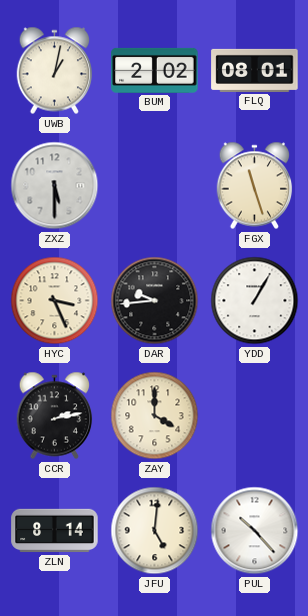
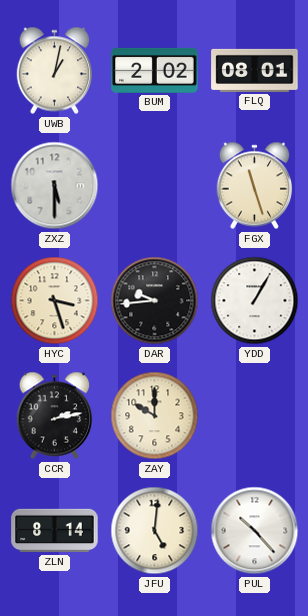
HYC: 3:26 -> 3:27 (55, 301)
ZAY: 4:00 -> 10:00 (155, 416)
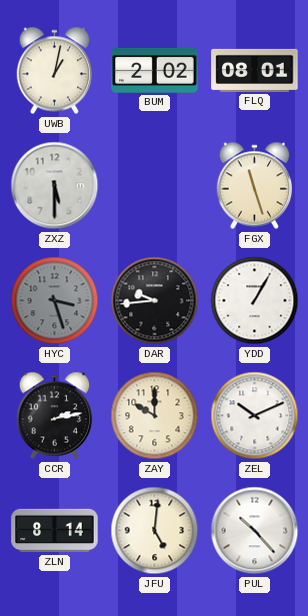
HYC dial: cream -> grey (55, 301)
ZEL: none -> 10:11 (255, 416)
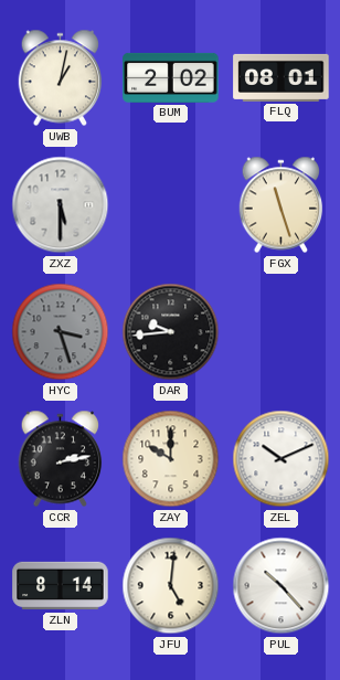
YDD: 1:05 -> none (255, 301)
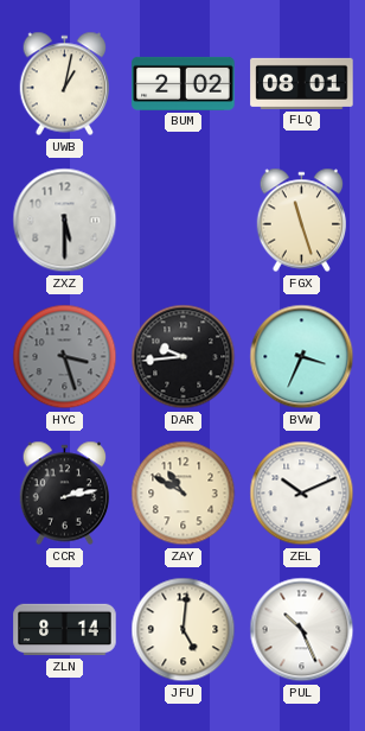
BVW: none -> 3:34 (302, 357)
ZAY: 10:00 -> 10:50 (184, 494)
PUL: 10:23 -> 10:26 (302, 630)
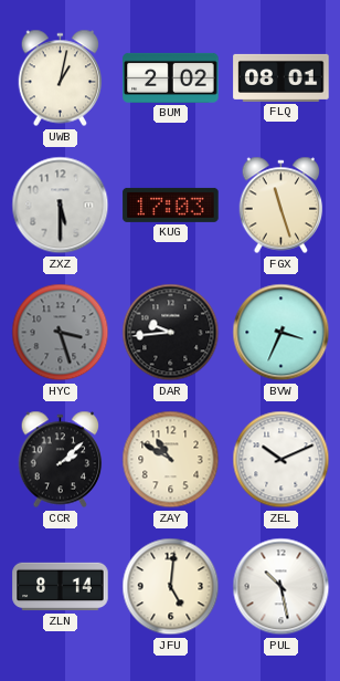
KUG: none -> 17:03 (171, 205)
CCR: 2:13 -> 2:08 (61, 460)
PUL: 10:26 -> 10:28 (281, 587)
